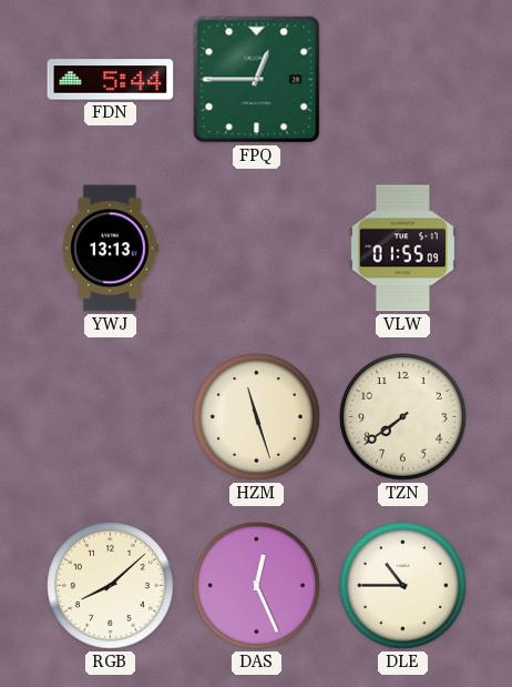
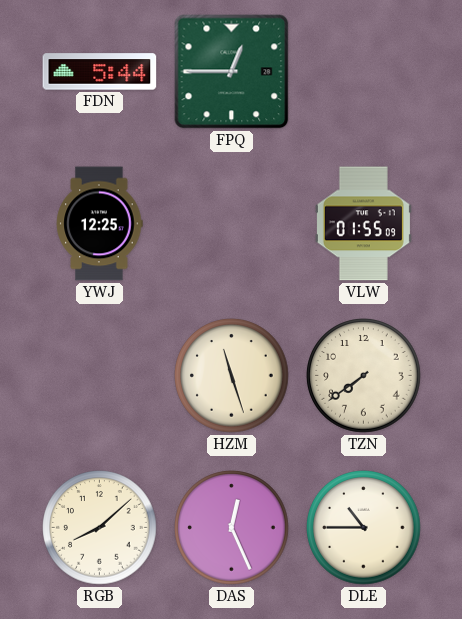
YWJ: 13:13 -> 12:25 (99, 224)
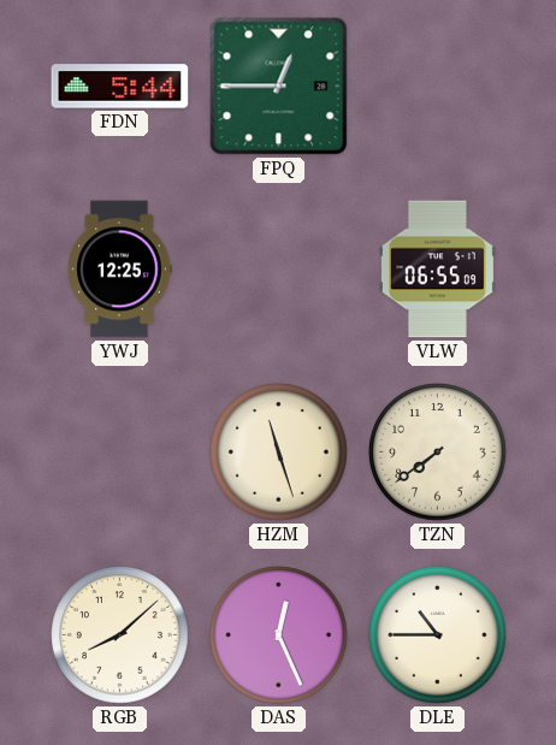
VLW: 01:55 -> 06:55 (437, 270)
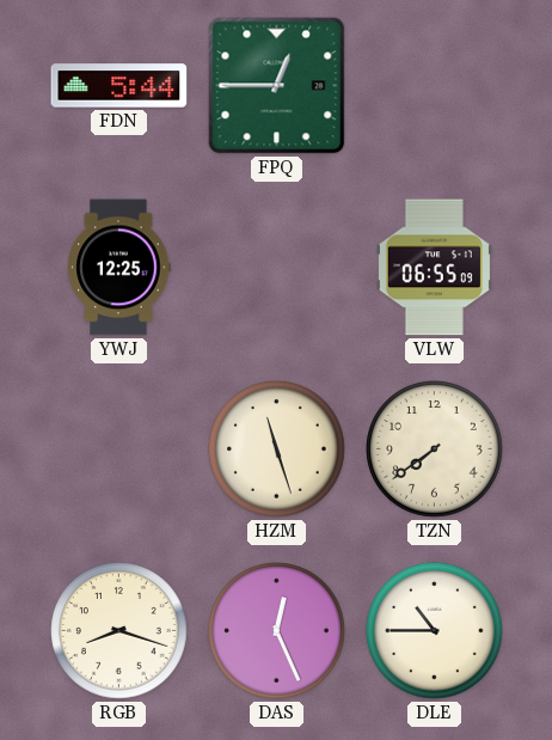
RGB: 8:08 -> 8:18 (119, 631)
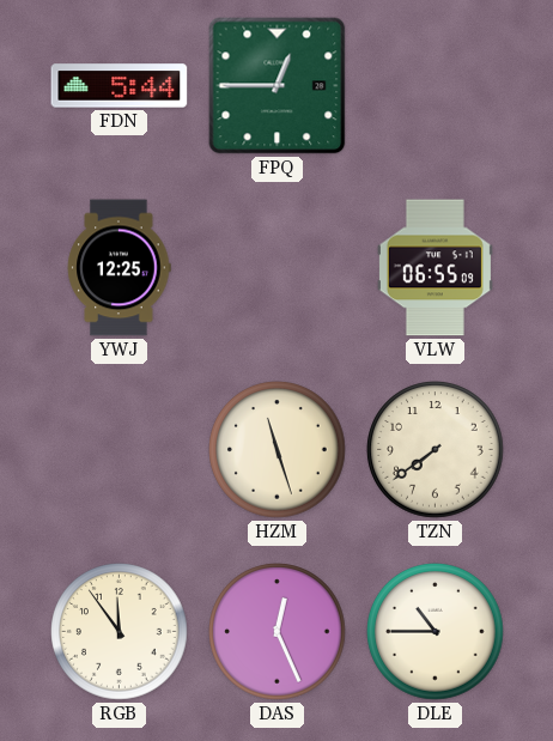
RGB: 8:18 -> 11:54 (120, 632)
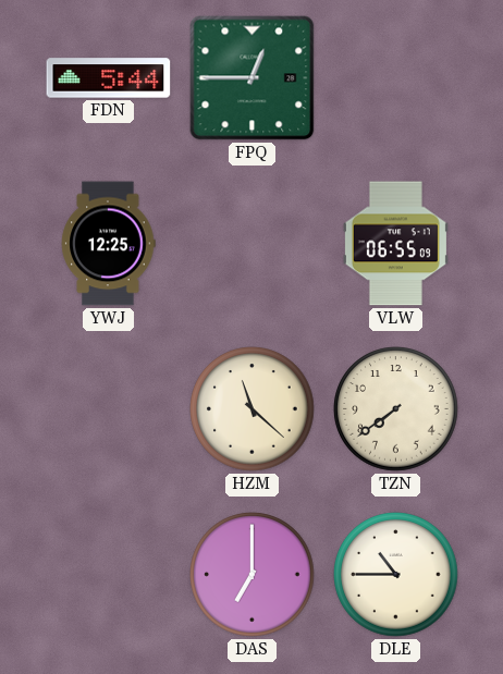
HZM: 11:27 -> 11:22 (253, 409)
RGB: 11:54 -> none (120, 632)
DAS: 12:26 -> 7:00 (253, 575)
